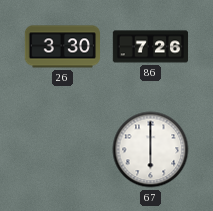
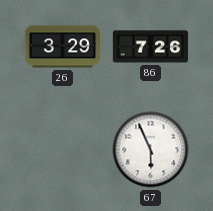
26: 3:30 -> 3:29 (63, 47)
67: 6:00 -> 5:56 (151, 150)
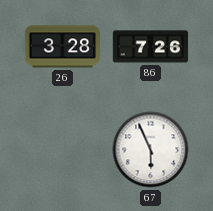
26: 3:29 -> 3:28 (63, 47)
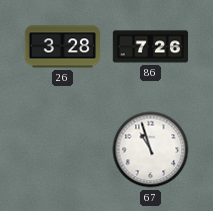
67: 5:56 -> 10:57 (151, 150)
